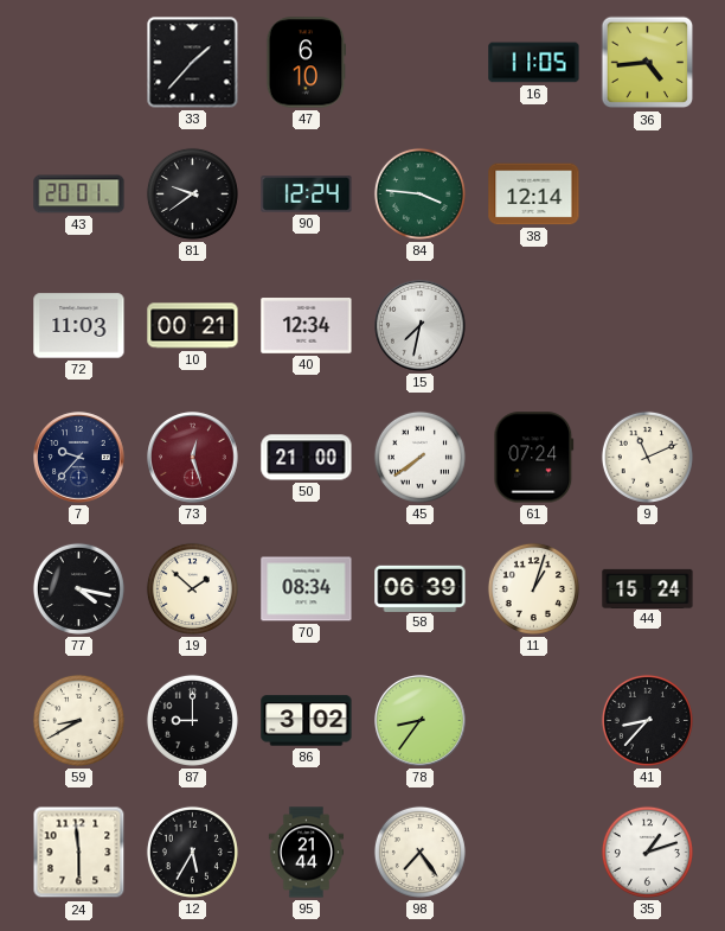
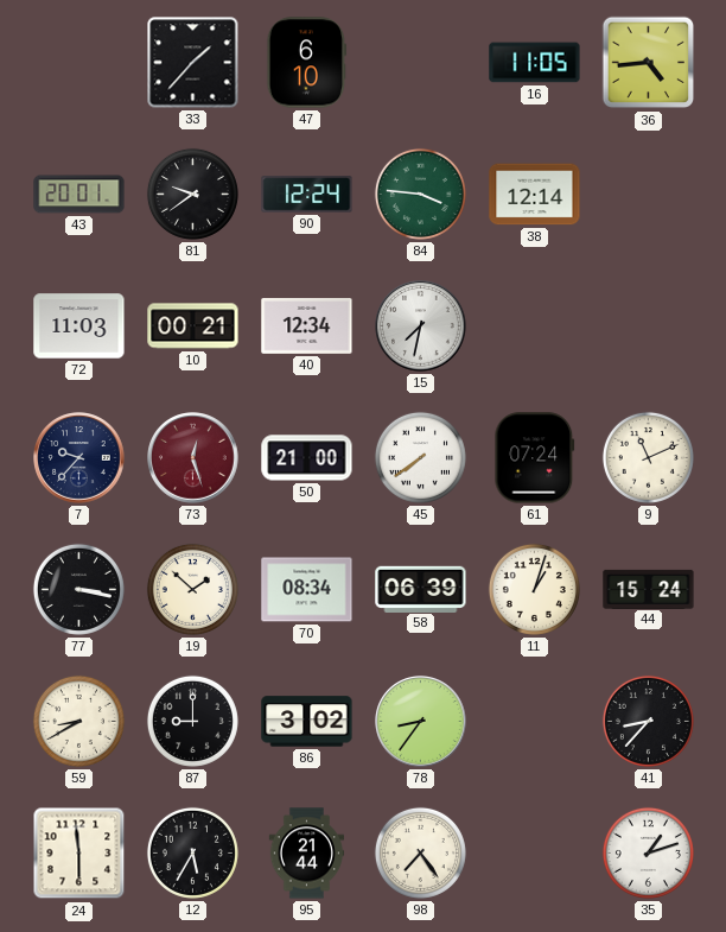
77: 4:17 -> 3:17 (78, 589)
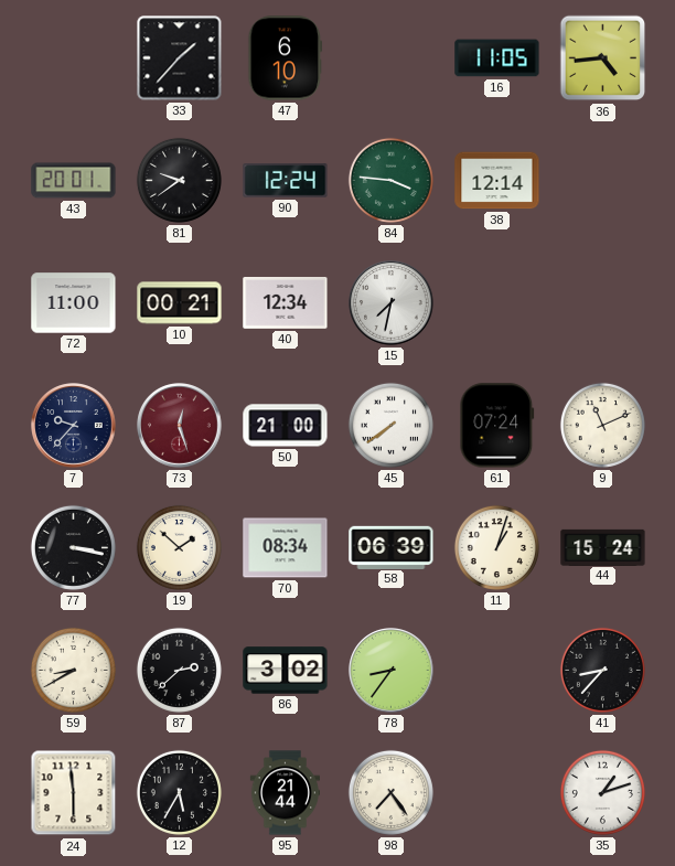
72: 11:03 -> 11:00 (74, 303)
87: 9:00 -> 2:38 (179, 670)
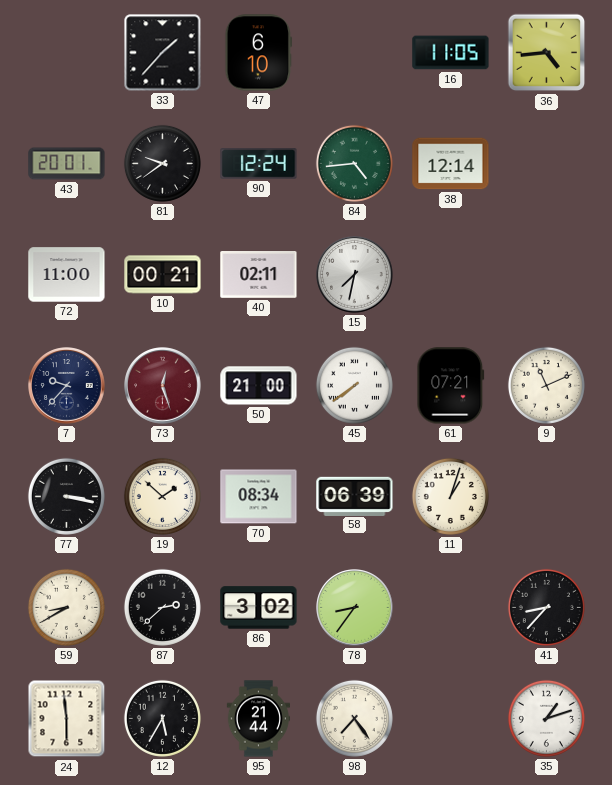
84: 3:46 -> 4:44 (354, 163)
40: 12:34 -> 02:11 (259, 275)
61: 07:24 -> 07:21 (451, 386)
44: 15:24 -> none (603, 547)
